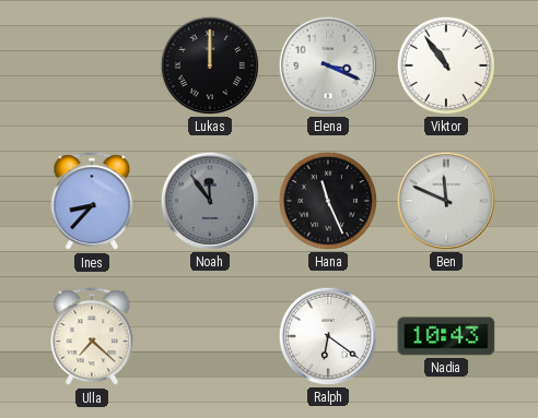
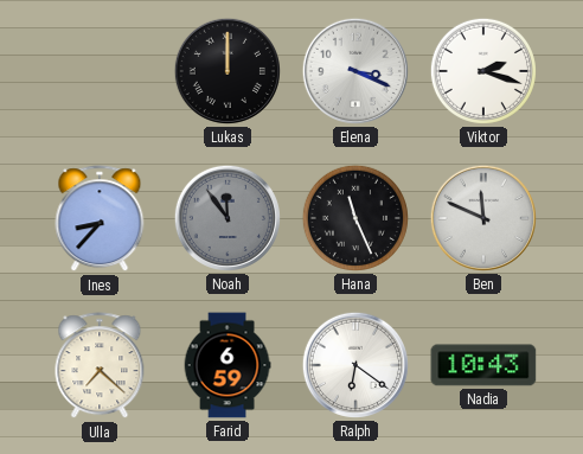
Viktor: 10:54 -> 2:18 (483, 71)
Farid: none -> 6:59 (228, 365)
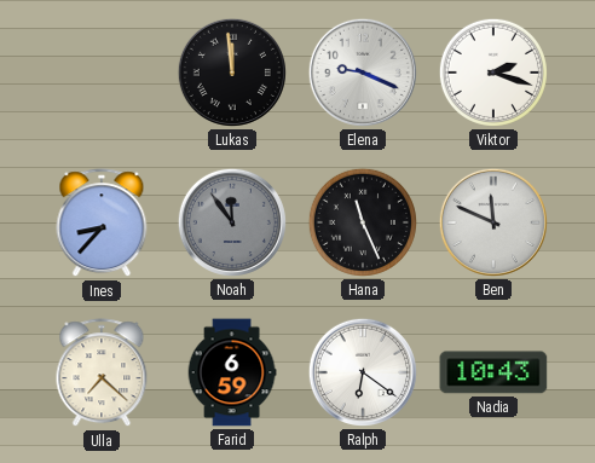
Lukas: 12:00 -> 11:59 (232, 73)
Elena: 3:19 -> 9:19 (363, 73)
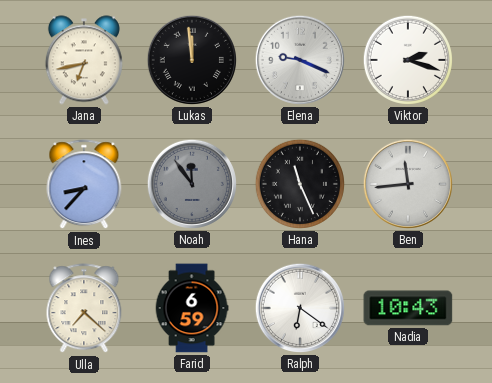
Jana: none -> 6:43 (84, 60)
Ben: 11:49 -> 11:44 (408, 184)
